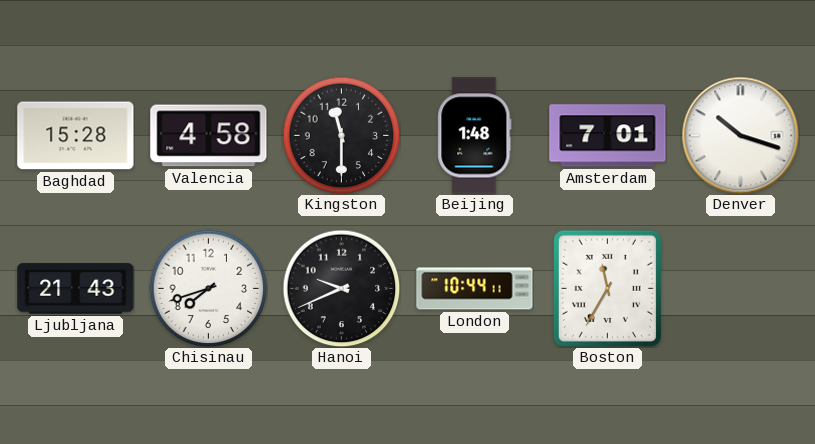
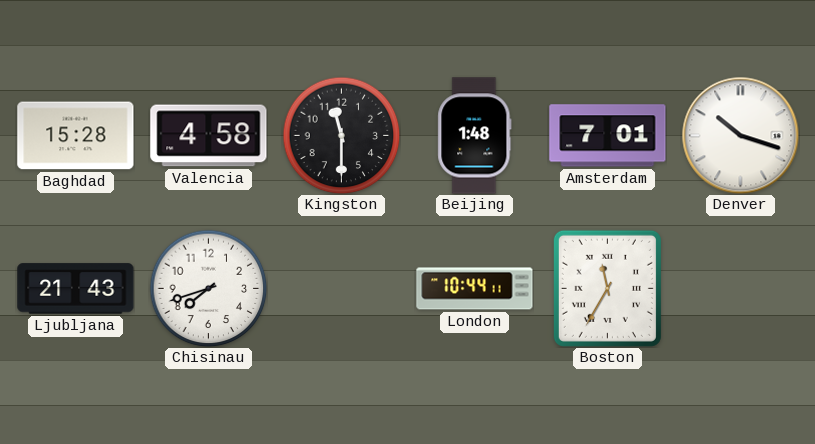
Hanoi: 9:41 -> none (341, 288)
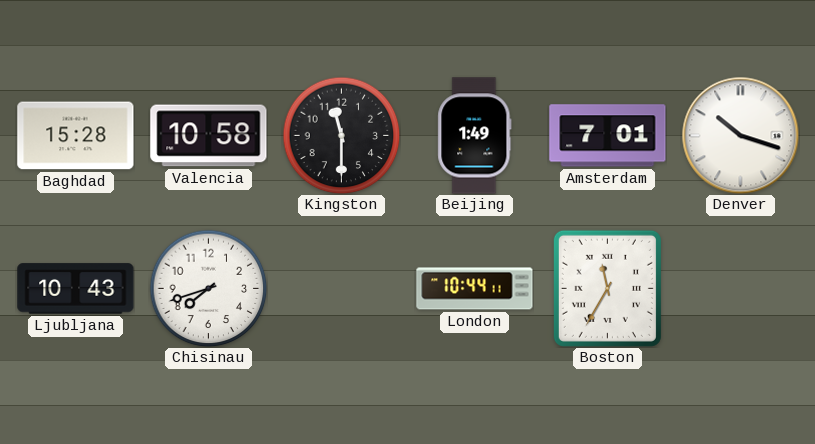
Valencia: 4:58 -> 10:58 (209, 136)
Beijing: 1:48 -> 1:49 (475, 136)
Ljubljana: 21:43 -> 10:43 (76, 289)
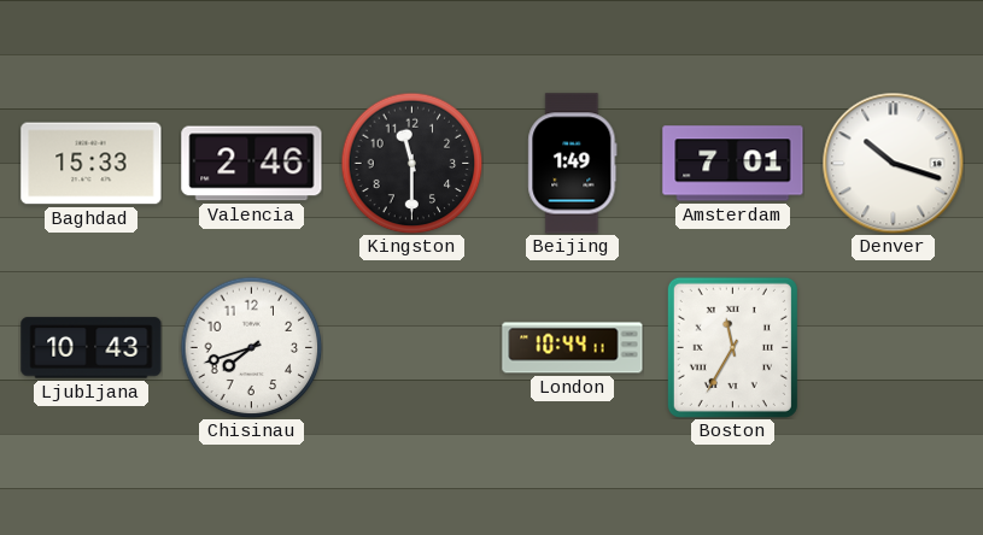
Baghdad: 15:28 -> 15:33 (92, 164)
Valencia: 10:58 -> 2:46 (252, 164)
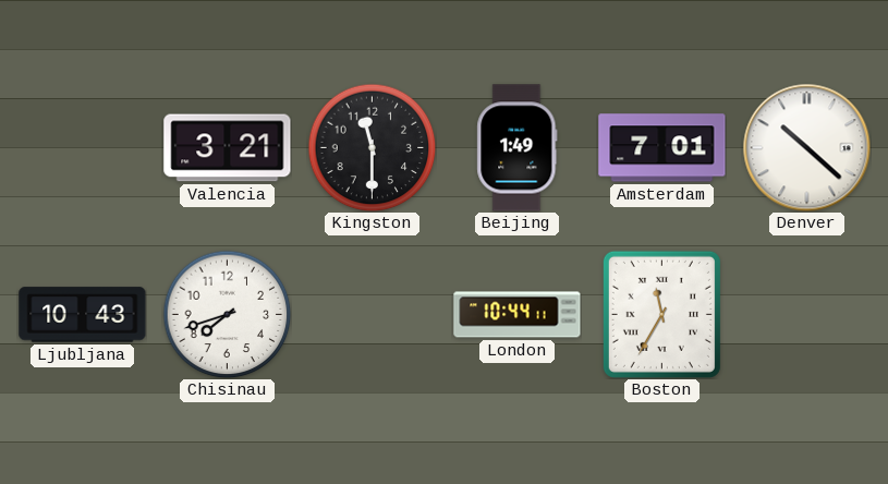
Baghdad: 15:33 -> none (92, 164)
Valencia: 2:46 -> 3:21 (228, 148)
Denver: 10:18 -> 10:22 (806, 147)
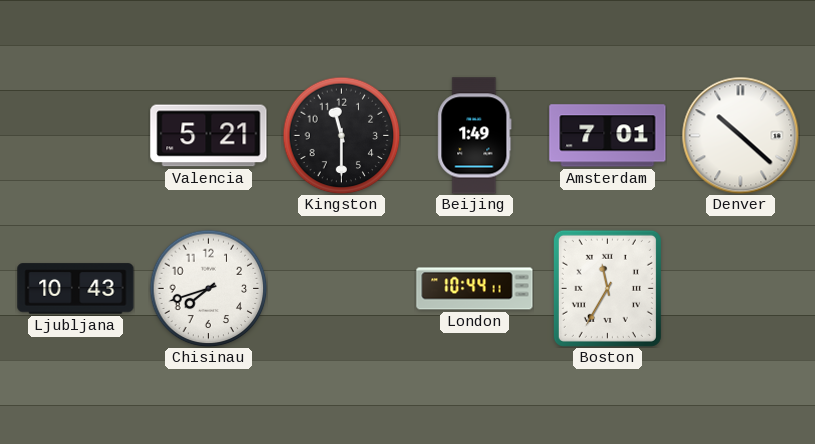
Valencia: 3:21 -> 5:21 (209, 136)
